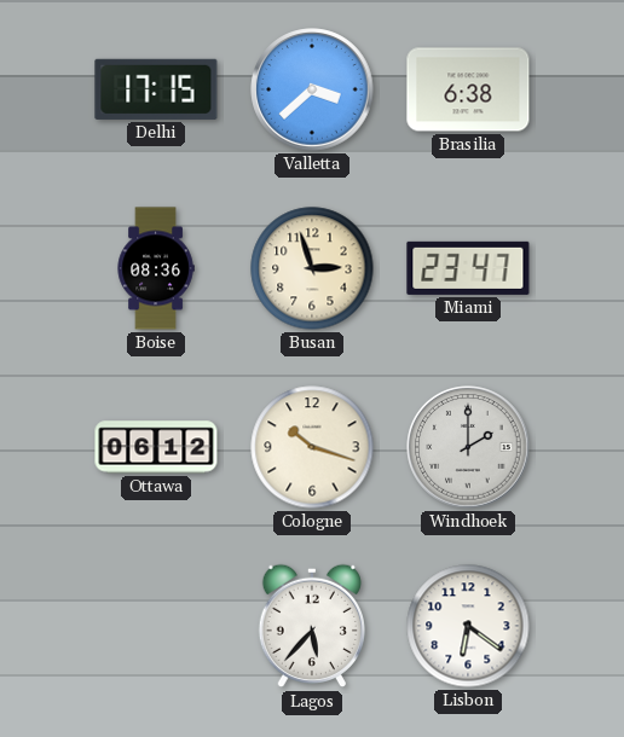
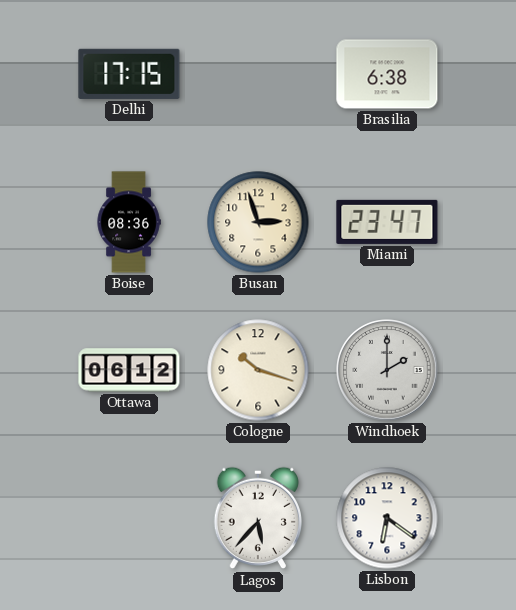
Valletta: 3:38 -> none (312, 89)
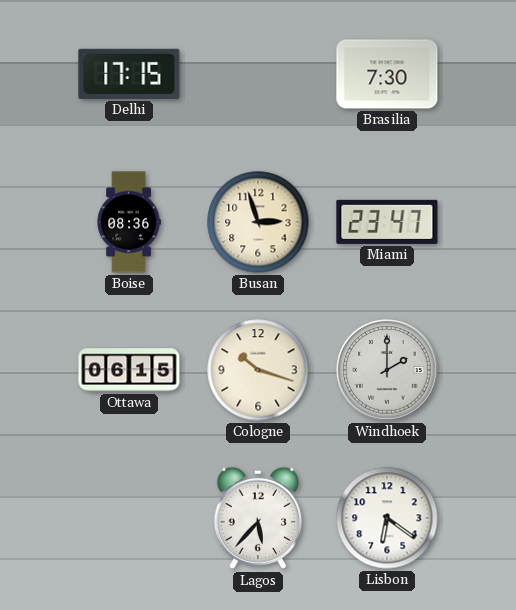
Brasilia: 6:38 -> 7:30 (387, 74)
Ottawa: 06:12 -> 06:15 (129, 370)
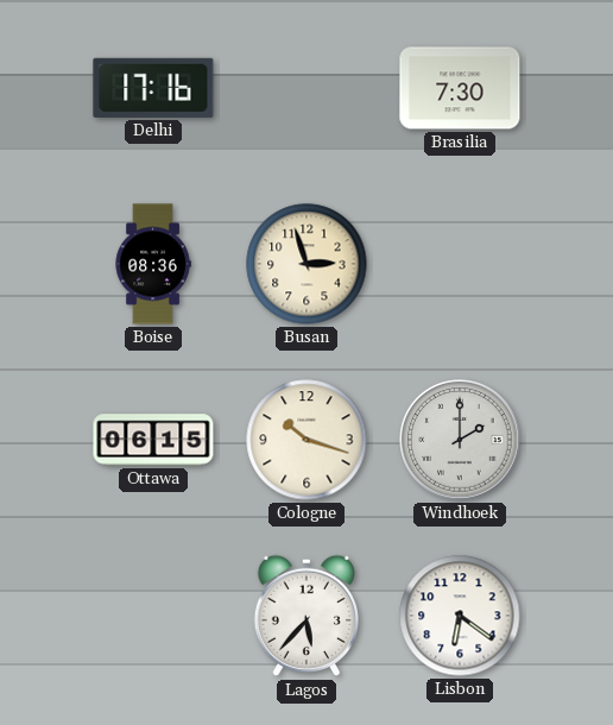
Delhi: 17:15 -> 17:16 (153, 88)
Miami: 23:47 -> none (387, 222)
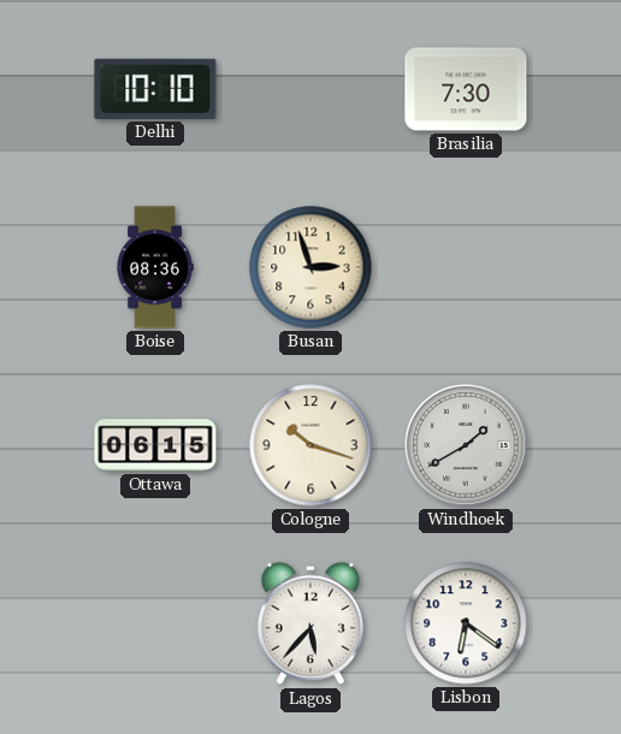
Delhi: 17:16 -> 10:10 (155, 89)
Windhoek: 2:00 -> 1:40 (466, 445)
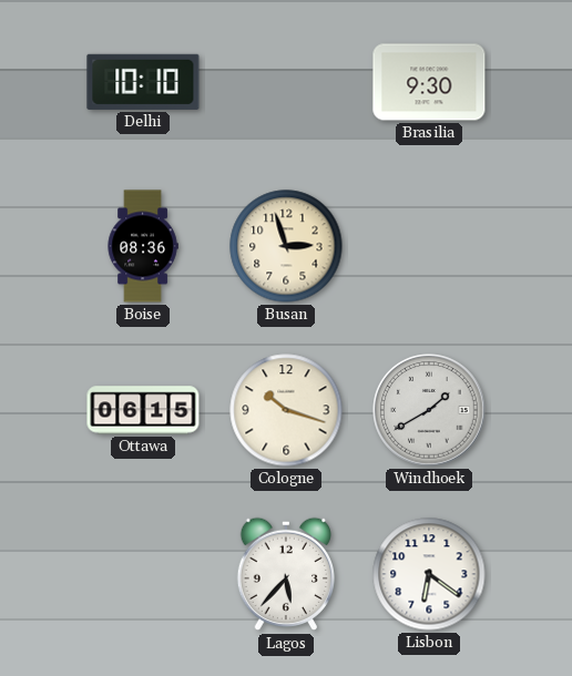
Brasilia: 7:30 -> 9:30 (429, 82)
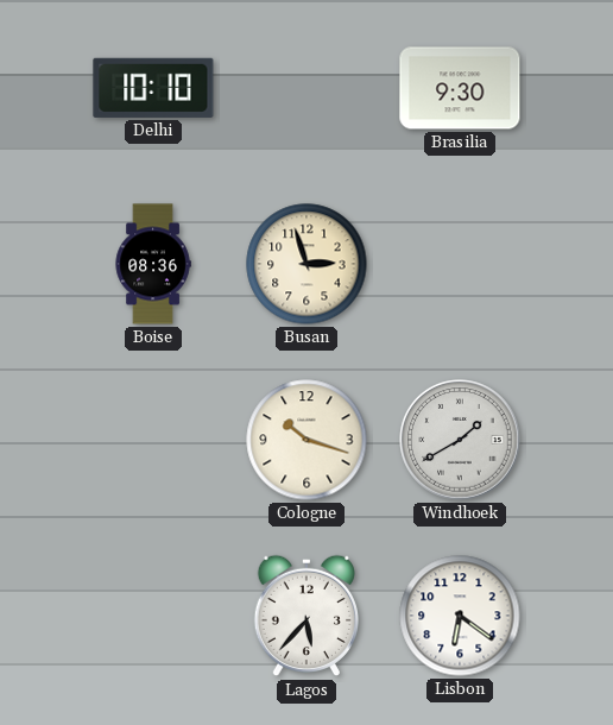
Ottawa: 06:15 -> none (143, 410)
